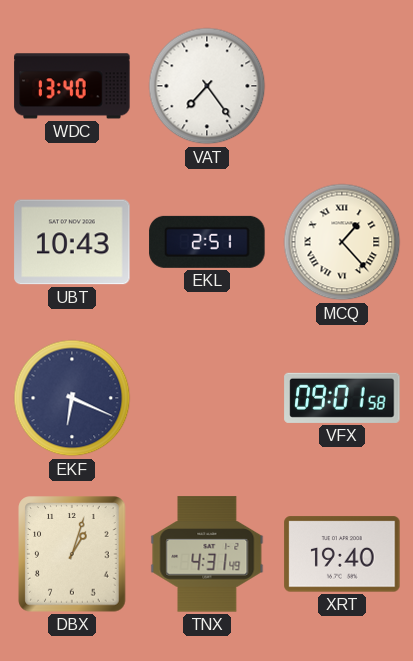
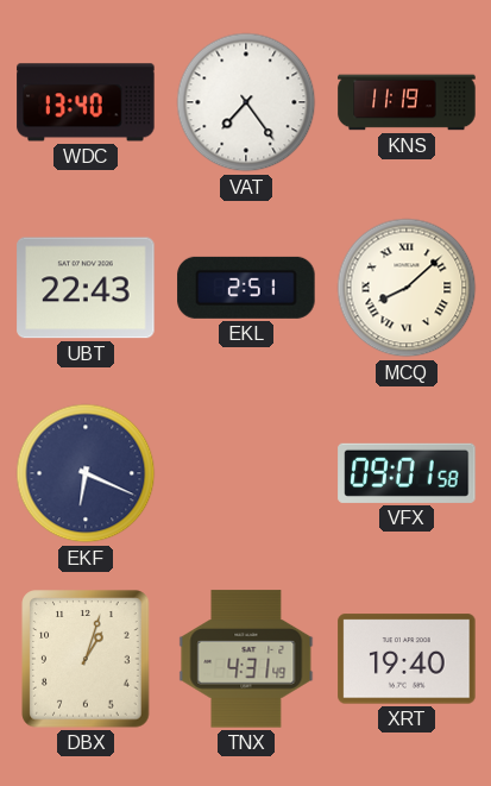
KNS: none -> 11:19 (407, 102)
UBT: 10:43 -> 22:43 (86, 288)
MCQ: 1:23 -> 8:08 (407, 288)
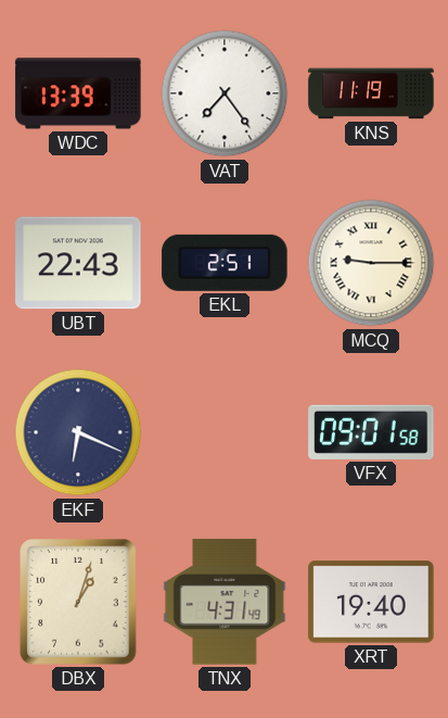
WDC: 13:40 -> 13:39 (78, 93)
MCQ: 8:08 -> 9:15 (371, 263)
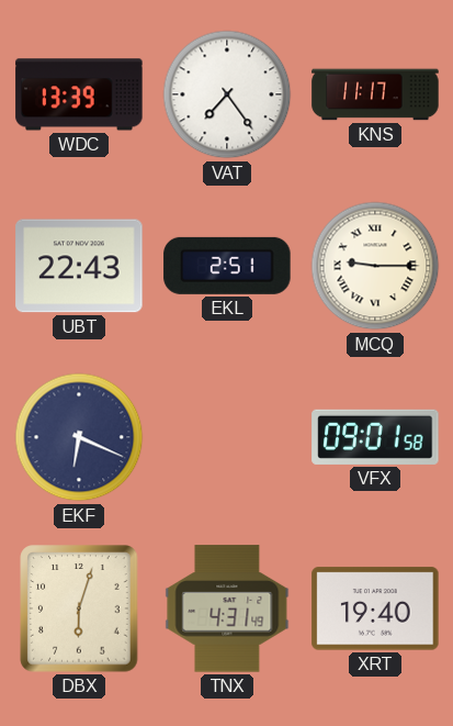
KNS: 11:19 -> 11:17 (375, 94)
DBX: 1:03 -> 6:03 (79, 608)
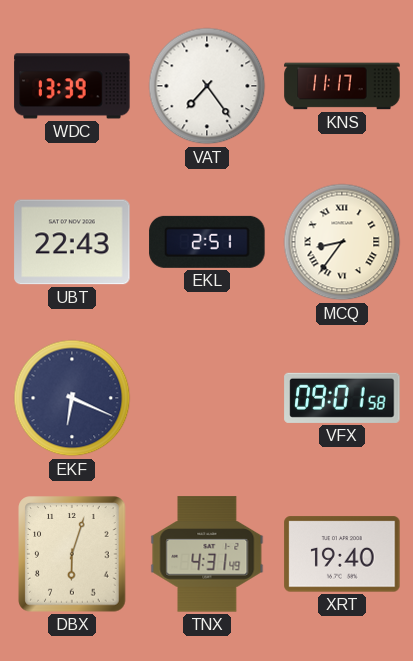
MCQ: 9:15 -> 8:36 (342, 242)
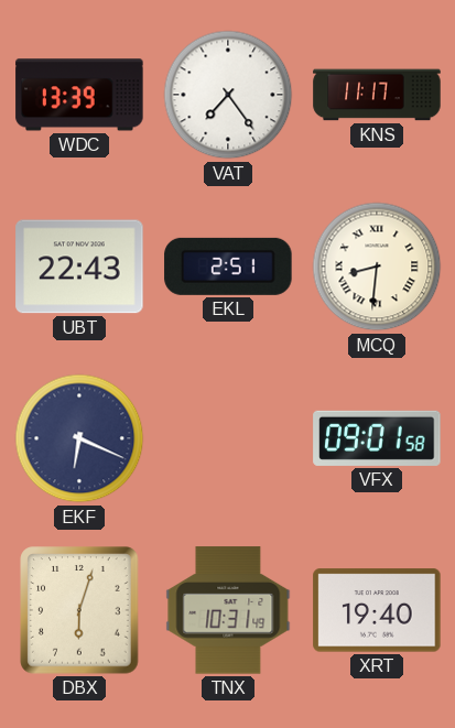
MCQ: 8:36 -> 8:31 (377, 267)
TNX: 4:31 -> 10:31 (228, 610)
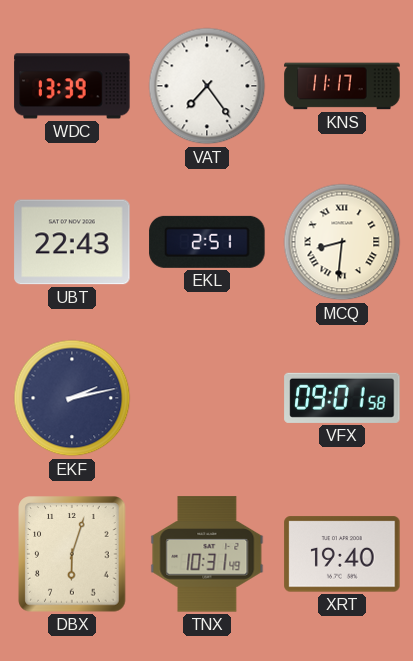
EKF: 6:19 -> 2:13 (72, 398)
